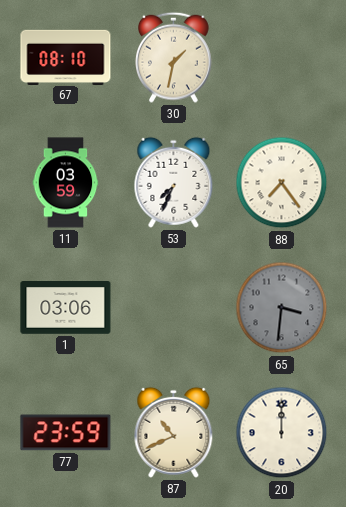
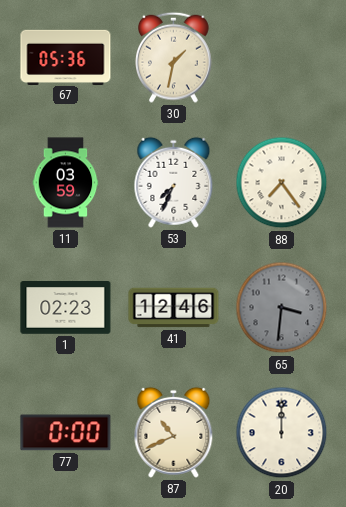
67: 08:10 -> 05:36 (66, 57)
1: 03:06 -> 02:23 (66, 308)
41: none -> 12:46 (174, 308)
77: 23:59 -> 0:00 (66, 433)
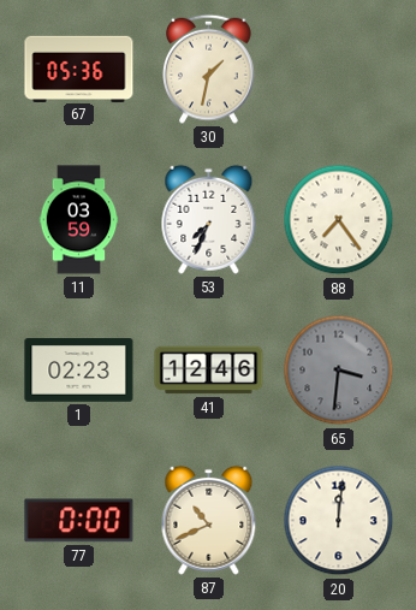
20: 12:00 -> 12:01 (339, 521)
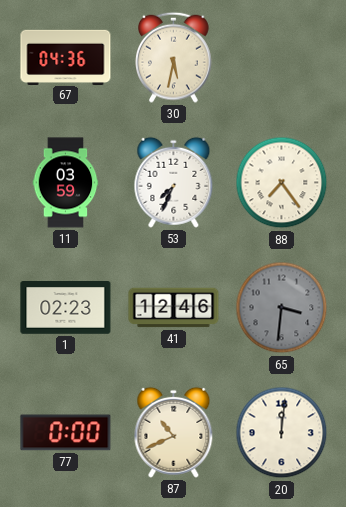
67: 05:36 -> 04:36 (66, 57)
30: 1:32 -> 5:32 (174, 57)
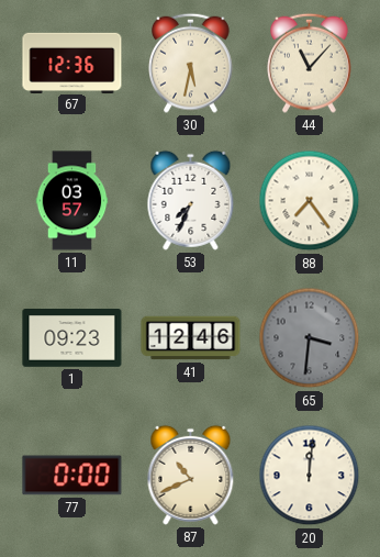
67: 04:36 -> 12:36 (72, 63)
44: none -> 11:07 (310, 63)
11: 03:59 -> 03:57 (72, 201)
1: 02:23 -> 09:23 (72, 338)
